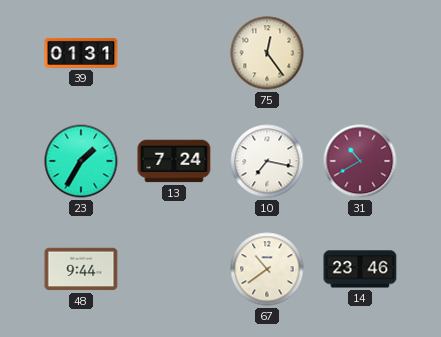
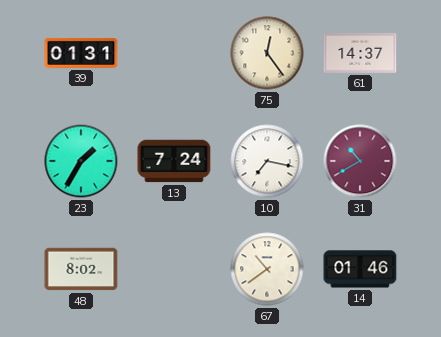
61: none -> 14:37 (360, 53)
48: 9:44 -> 8:02 (81, 269)
14: 23:46 -> 01:46 (360, 269)
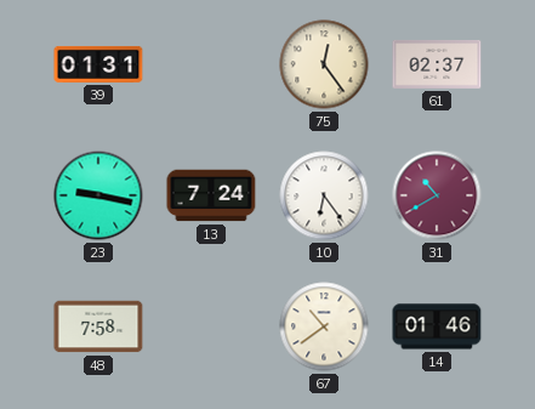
61: 14:37 -> 02:37 (437, 64)
23: 1:35 -> 9:17 (98, 195)
10: 7:17 -> 6:24 (324, 195)
48: 8:02 -> 7:58 (98, 326)
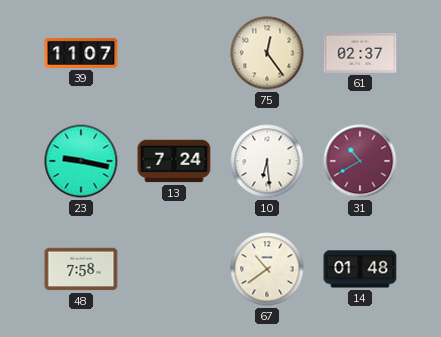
39: 01:31 -> 11:07 (81, 53)
10: 6:24 -> 6:29 (267, 161)
14: 01:46 -> 01:48 (360, 269)
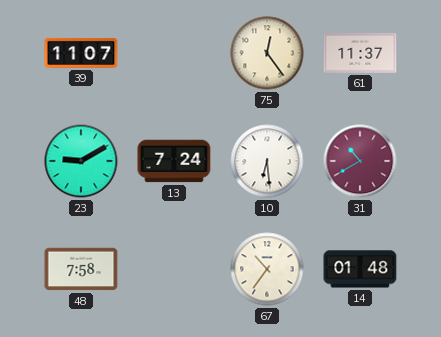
61: 02:37 -> 11:37 (360, 53)
23: 9:17 -> 9:10 (81, 161)
67: 10:39 -> 10:36 (267, 269)
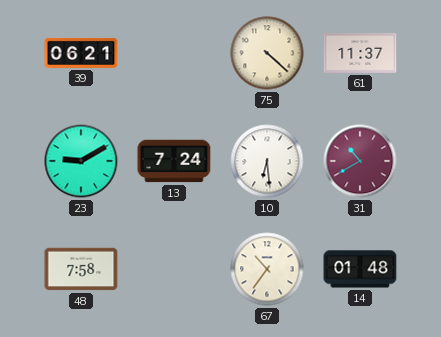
39: 11:07 -> 06:21 (81, 53)
75: 12:24 -> 4:22 (267, 53)
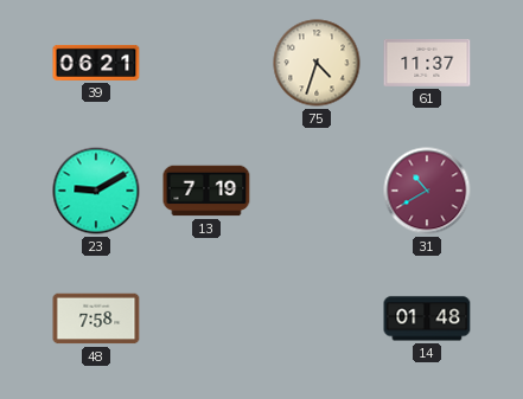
75: 4:22 -> 4:33 (317, 63)
13: 7:24 -> 7:19 (206, 191)
10: 6:29 -> none (267, 161)
67: 10:36 -> none (267, 269)
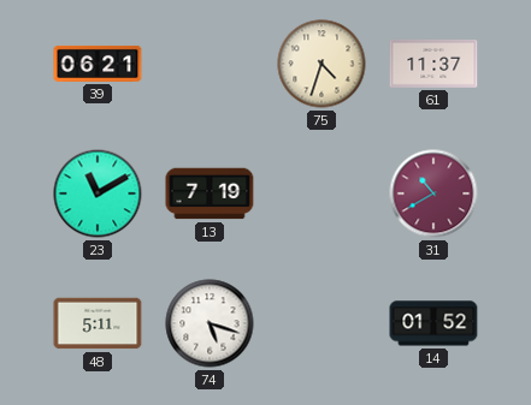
23: 9:10 -> 11:10 (98, 193)
48: 7:58 -> 5:11 (98, 323)
74: none -> 5:18 (210, 323)
14: 01:48 -> 01:52 (433, 323)
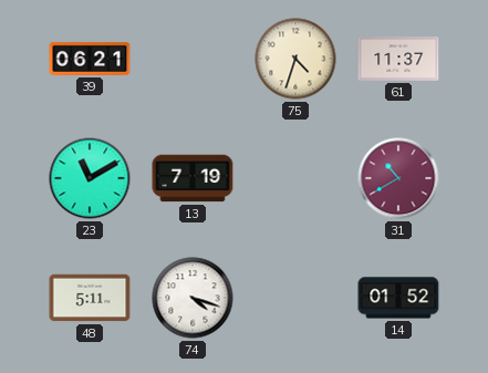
74: 5:18 -> 4:18 (193, 298)
